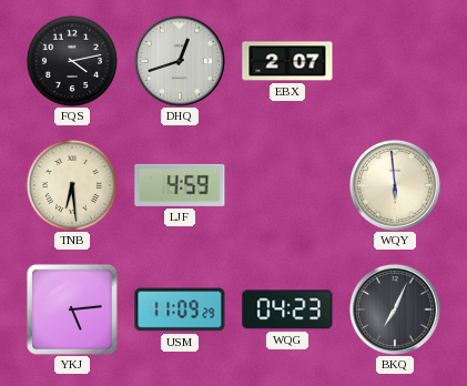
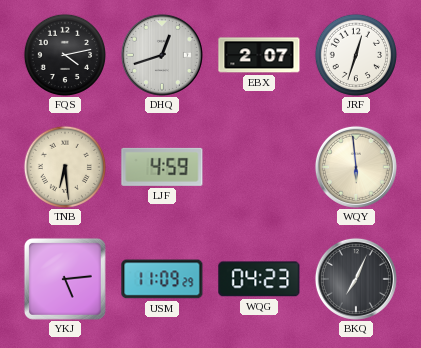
JRF: none -> 12:33 (355, 54)
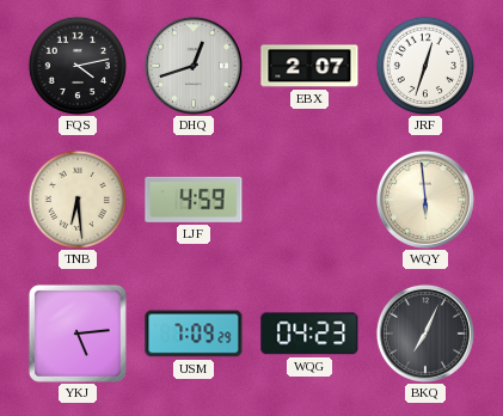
USM: 11:09 -> 7:09 (194, 334)
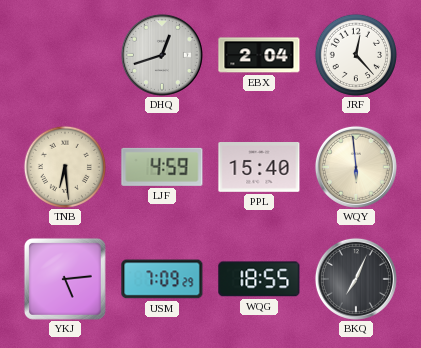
FQS: 4:13 -> none (76, 65)
EBX: 2:07 -> 2:04 (259, 55)
JRF: 12:33 -> 12:23 (355, 54)
PPL: none -> 15:40 (259, 168)
WQG: 04:23 -> 18:55 (259, 279)
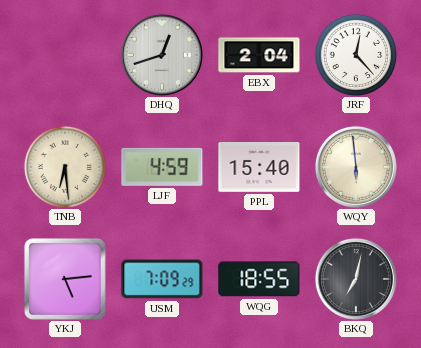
BKQ: 7:04 -> 7:02 (356, 279)
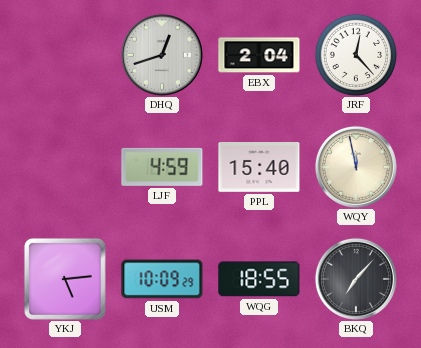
TNB: 6:29 -> none (64, 166)
WQY: 5:59 -> 11:58 (356, 167)
USM: 7:09 -> 10:09 (162, 279)
BKQ: 7:02 -> 7:07 (356, 279)
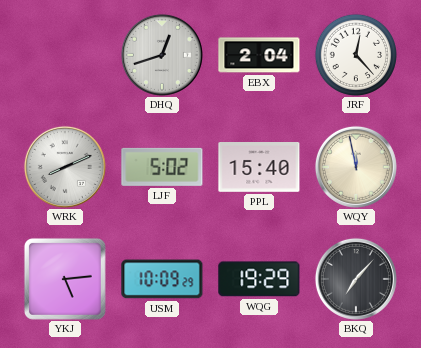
WRK: none -> 8:11 (65, 167)
LJF: 4:59 -> 5:02 (162, 167)
WQG: 18:55 -> 19:29 (259, 279)
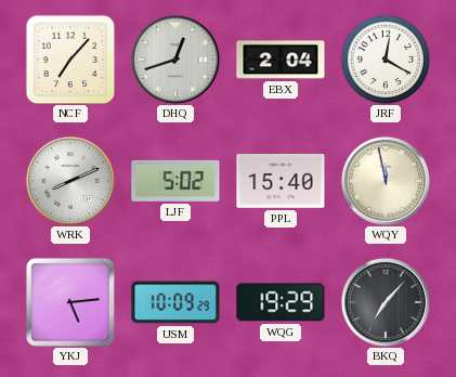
NCF: none -> 7:07 (70, 60)
JRF: 12:23 -> 12:20 (385, 58)
